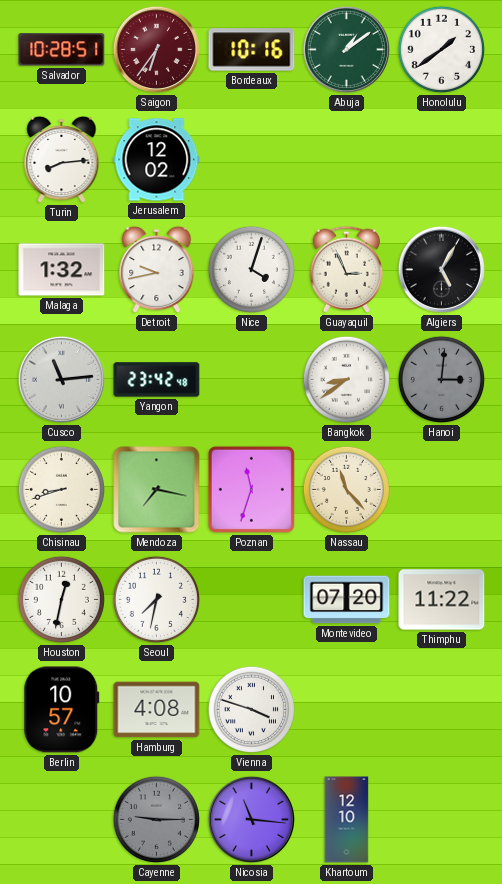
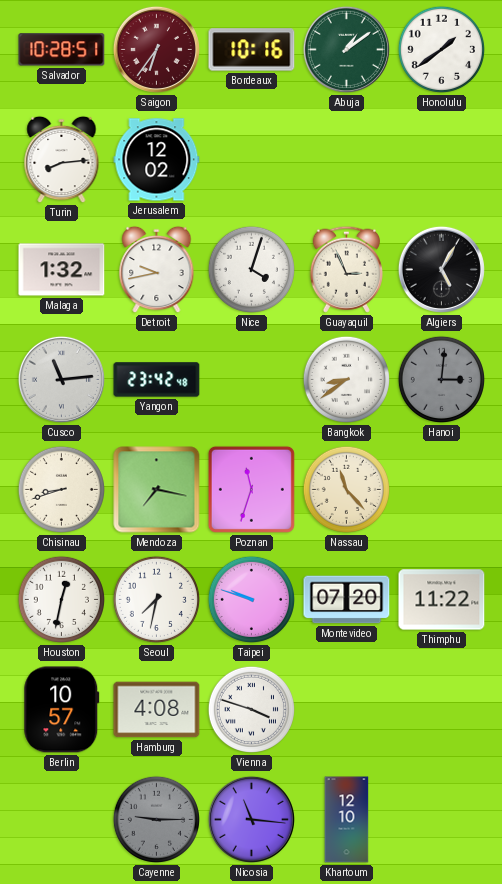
Taipei: none -> 9:48 (251, 599)
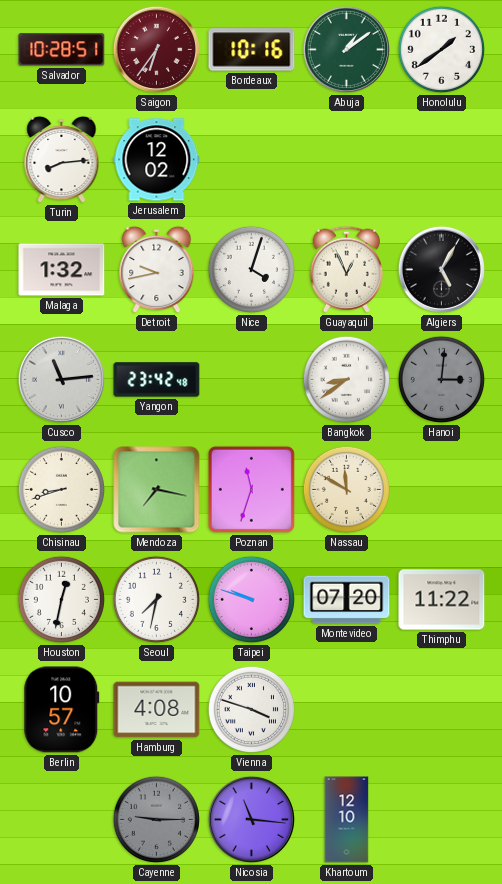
Guayaquil: 2:56 -> 12:56 (346, 269)
Nassau: 11:23 -> 11:50 (346, 489)
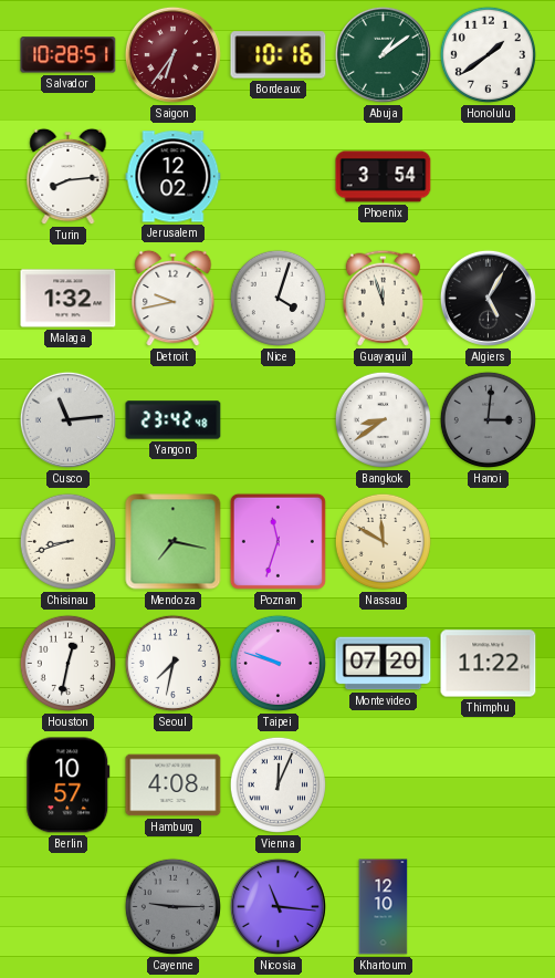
Phoenix: none -> 3:54 (384, 177)
Guayaquil: 12:56 -> 11:57 (383, 298)
Vienna: 3:48 -> 12:04 (277, 784)
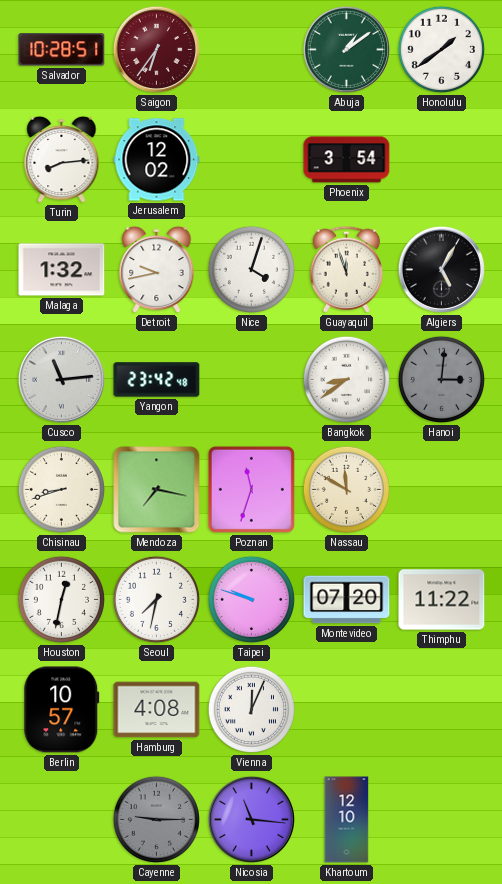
Bordeaux: 10:16 -> none (279, 55)
